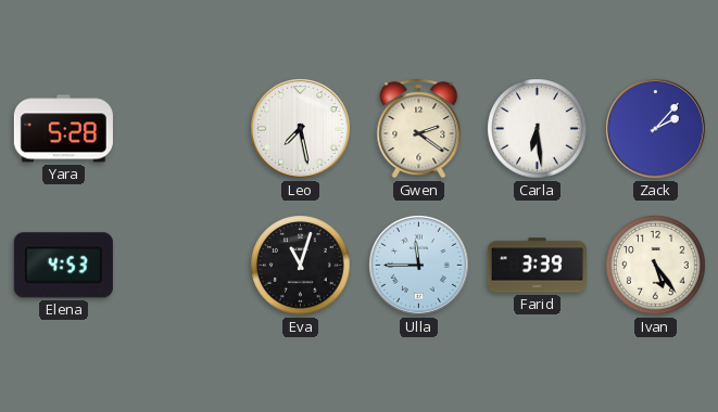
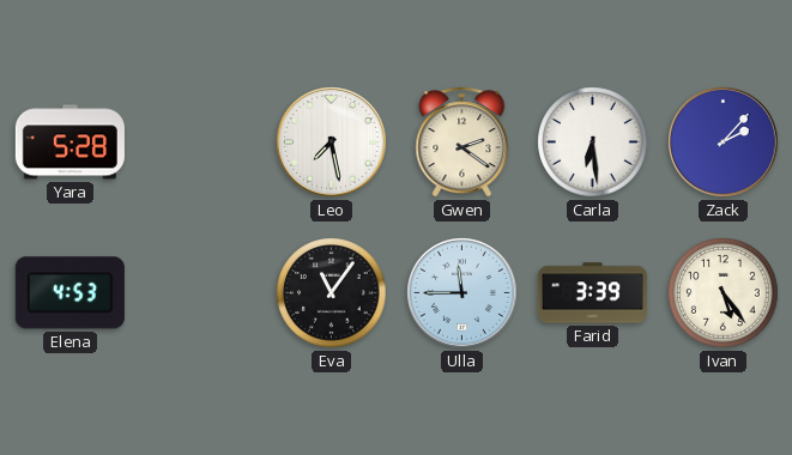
Eva: 11:03 -> 11:06 (332, 293)
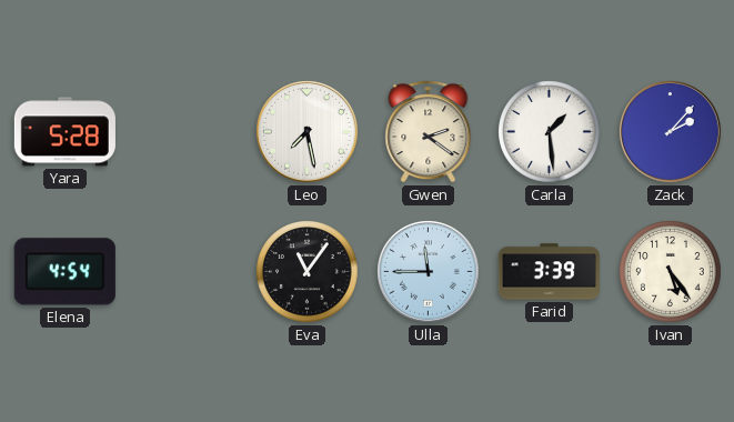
Carla: 6:29 -> 1:29 (550, 132)
Elena: 4:53 -> 4:54 (64, 272)
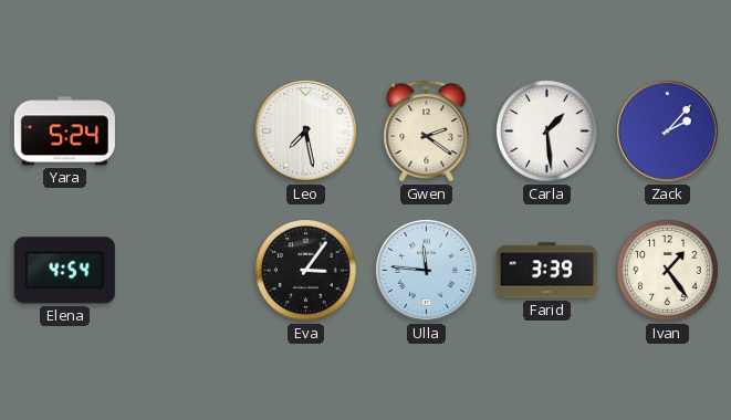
Yara: 5:28 -> 5:24 (64, 132)
Eva: 11:06 -> 3:06 (306, 271)
Ulla: 11:45 -> 11:46 (427, 271)
Ivan: 5:24 -> 1:24 (668, 271)
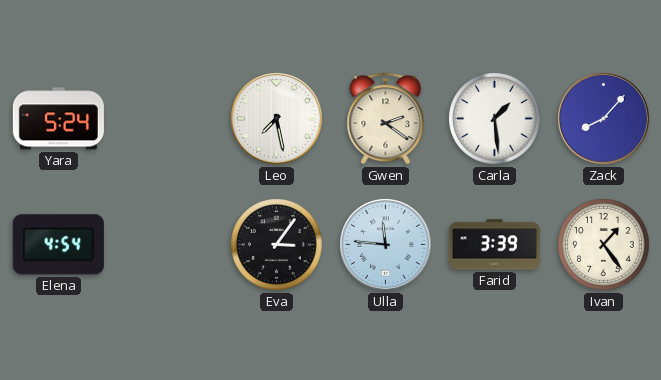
Zack: 2:07 -> 8:07 (604, 119)
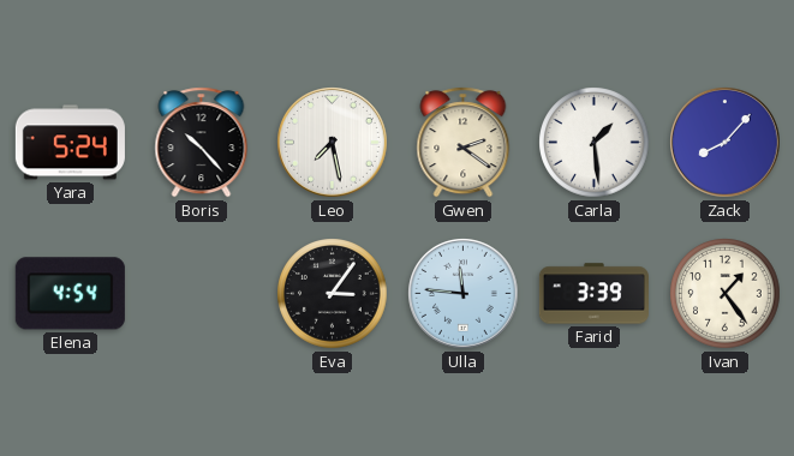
Boris: none -> 10:23 (202, 143)
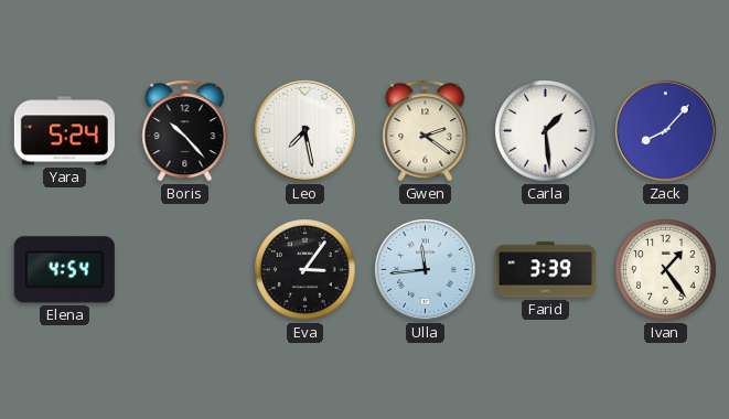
Ulla: 11:46 -> 11:44 (426, 270)
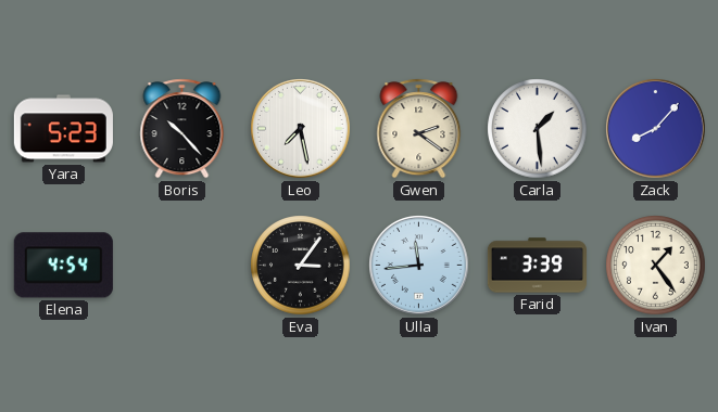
Yara: 5:24 -> 5:23 (63, 129)
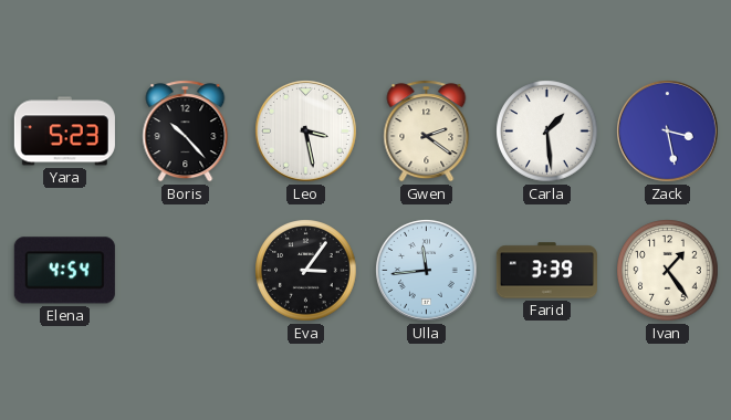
Leo: 7:28 -> 3:28 (306, 132)
Zack: 8:07 -> 3:28 (668, 132)
